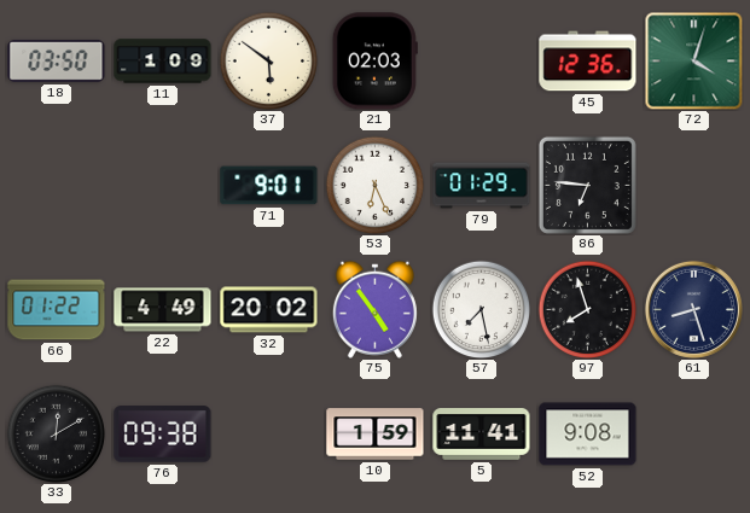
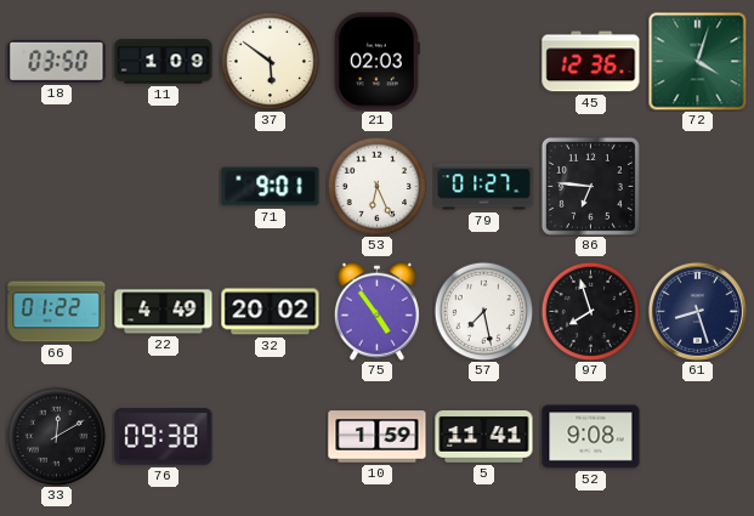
79: 01:29 -> 01:27 (484, 187)
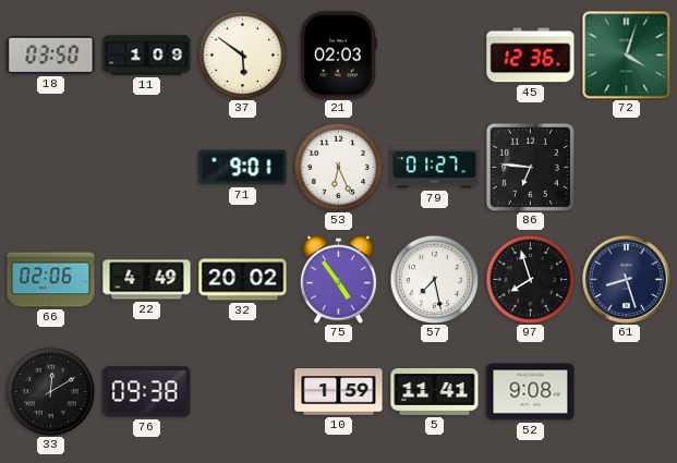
66: 01:22 -> 02:06 (51, 280)
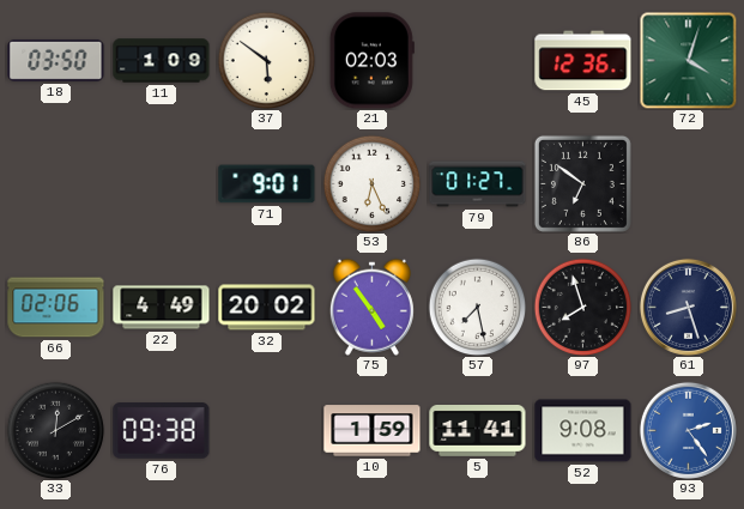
86: 6:46 -> 6:51 (582, 183)
93: none -> 2:24 (688, 430)
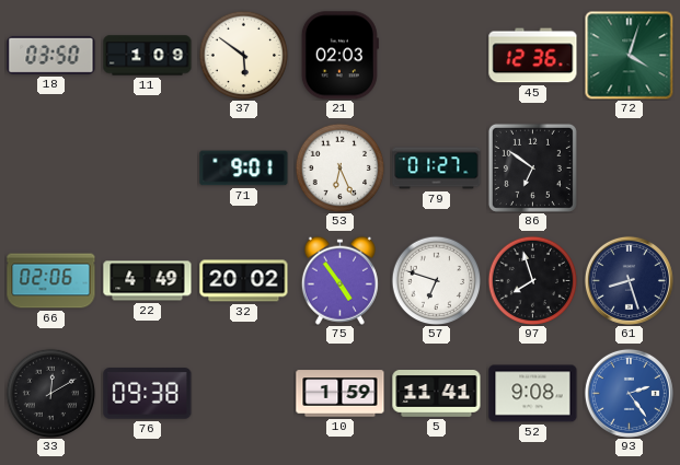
57: 7:28 -> 6:48 (436, 280)
